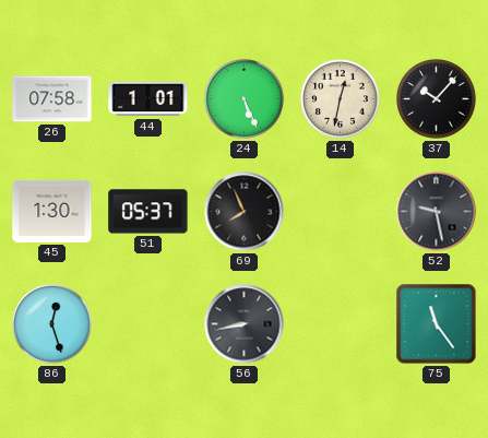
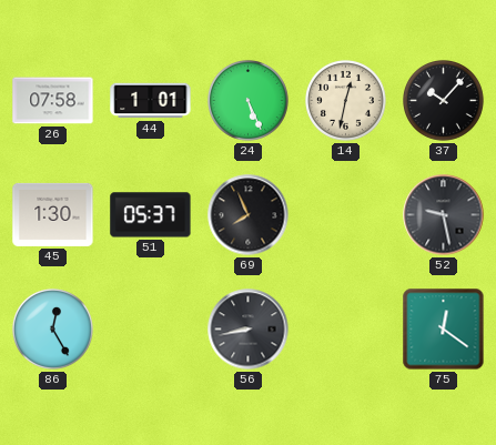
86: 12:27 -> 12:25 (53, 330)
75: 11:24 -> 12:21 (444, 330)
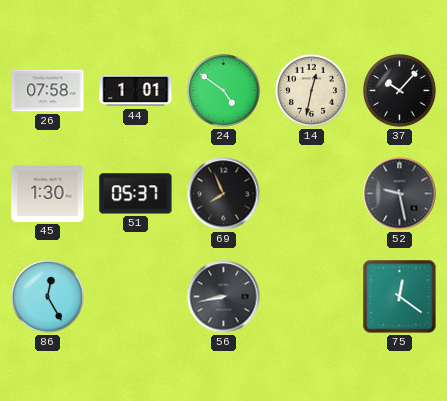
24: 5:26 -> 4:51 (224, 91)
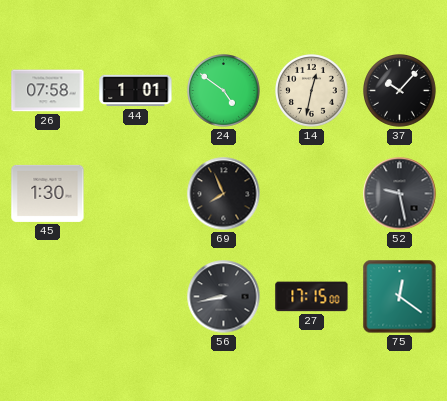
51: 05:37 -> none (136, 194)
86: 12:25 -> none (48, 297)
27: none -> 17:15 (312, 297)
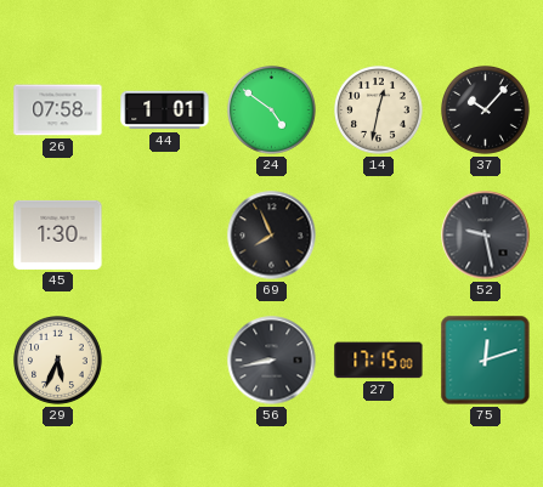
29: none -> 5:34 (58, 361)
75: 12:21 -> 12:12 (486, 361)
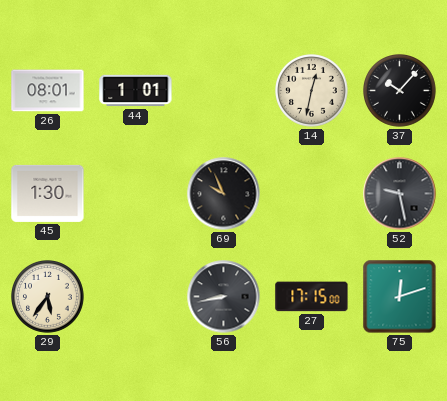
26: 07:58 -> 08:01 (48, 91)
24: 4:51 -> none (272, 111)
69: 7:56 -> 9:56 (224, 194)
29: 5:34 -> 5:36 (48, 297)
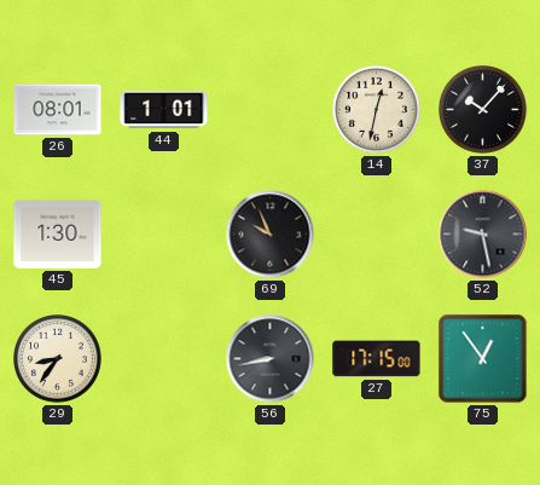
29: 5:36 -> 8:36 (58, 359)
75: 12:12 -> 12:54 (483, 359)
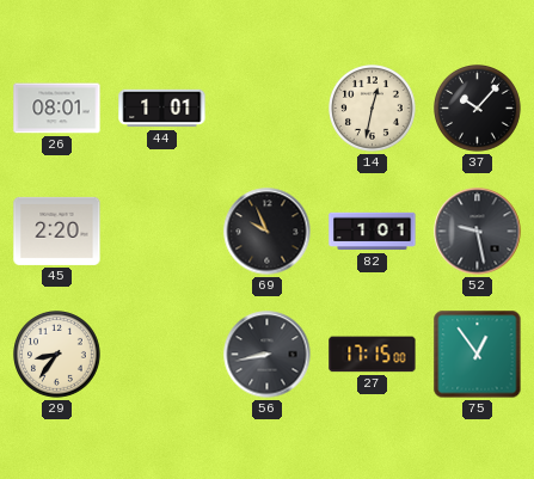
45: 1:30 -> 2:20 (57, 231)
82: none -> 1:01 (373, 232)
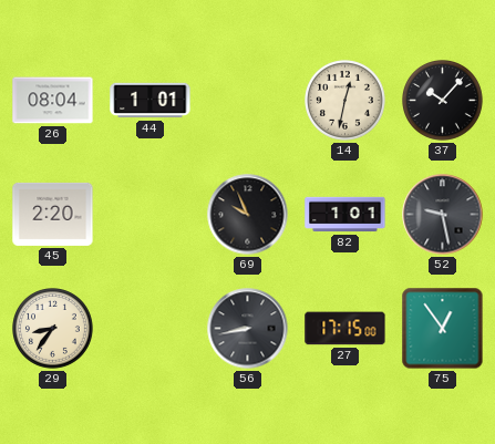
26: 08:01 -> 08:04 (53, 101)
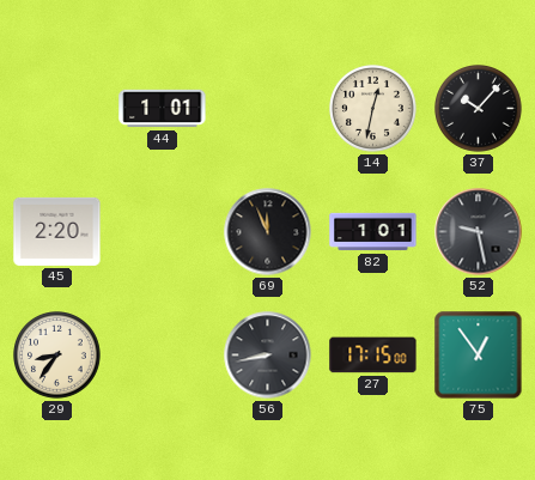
26: 08:04 -> none (53, 101)
69: 9:56 -> 11:56 (268, 232)
